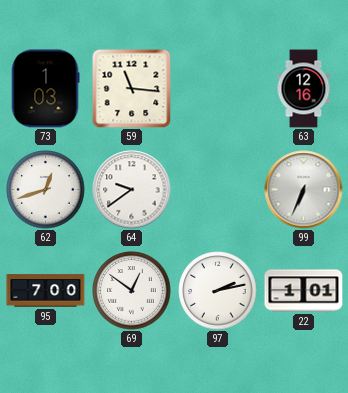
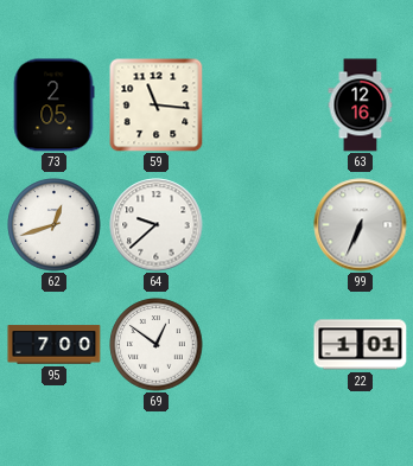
73: 1:03 -> 2:05 (53, 106)
64: 9:39 -> 9:38 (157, 225)
97: 2:13 -> none (218, 291)
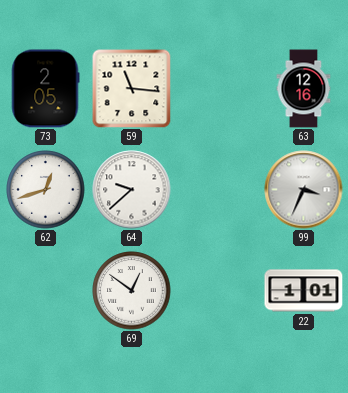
99: 6:34 -> 3:34 (304, 190)
95: 7:00 -> none (55, 345)
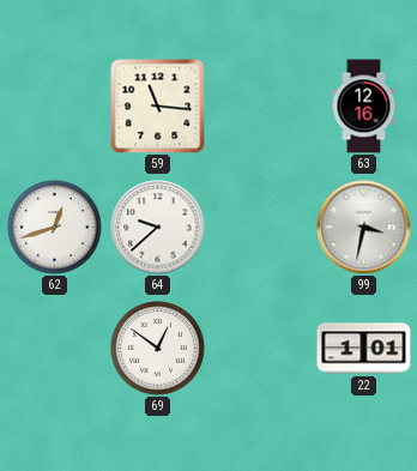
73: 2:05 -> none (45, 89)
99: 3:34 -> 3:32 (364, 228)
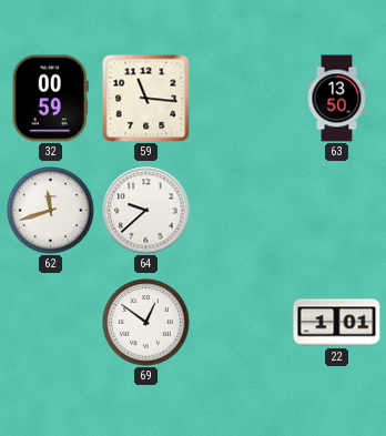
32: none -> 00:59 (50, 99)
63: 12:16 -> 13:50 (337, 99)
62: 12:42 -> 11:42 (51, 211)
99: 3:32 -> none (364, 228)
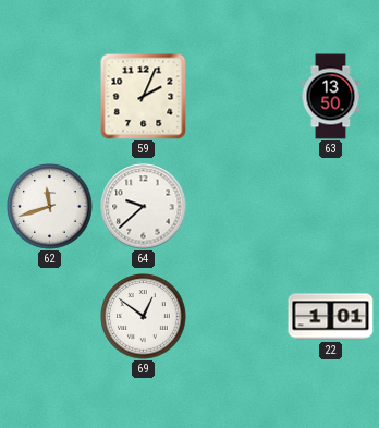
32: 00:59 -> none (50, 99)
59: 11:16 -> 2:04 (144, 97)
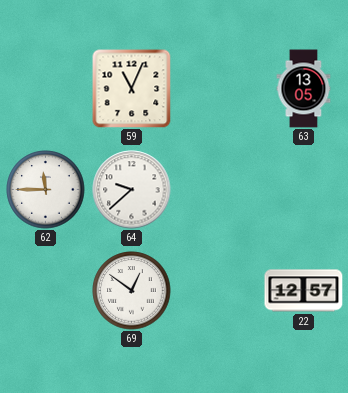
59: 2:04 -> 11:04 (132, 89)
63: 13:50 -> 13:05 (304, 89)
62: 11:42 -> 11:45 (46, 190)
22: 1:01 -> 12:57 (304, 291)
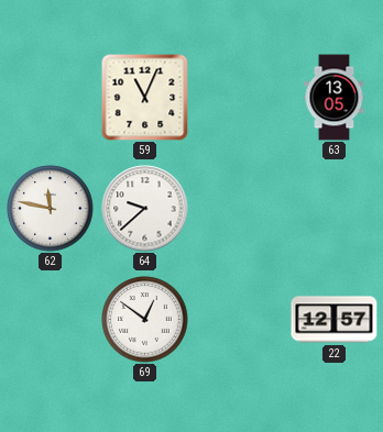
62: 11:45 -> 11:47 (51, 209)
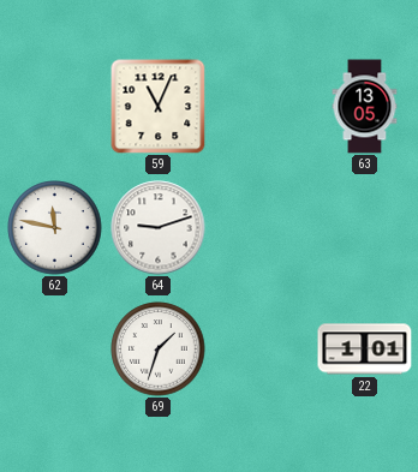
64: 9:38 -> 9:12 (159, 228)
69: 12:51 -> 1:33 (159, 349)
22: 12:57 -> 1:01 (365, 349)
